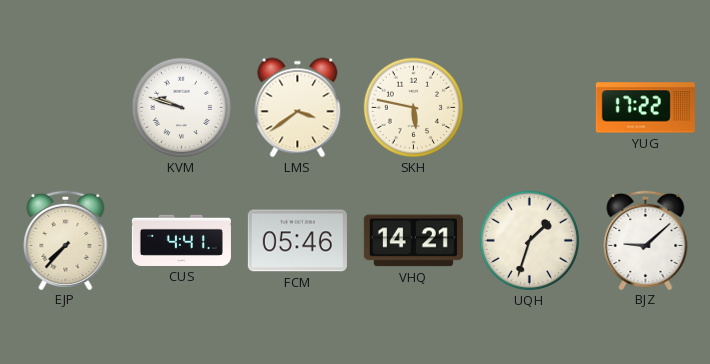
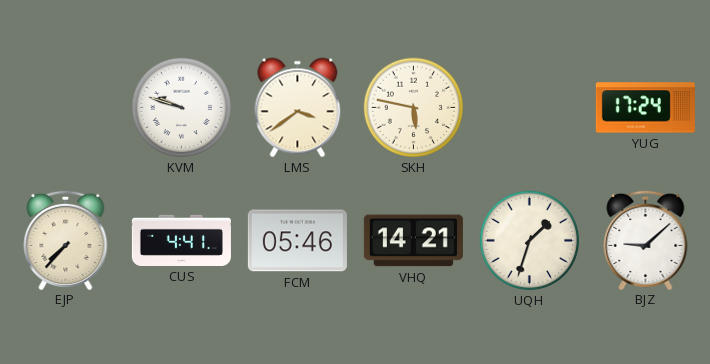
YUG: 17:22 -> 17:24 (645, 108)
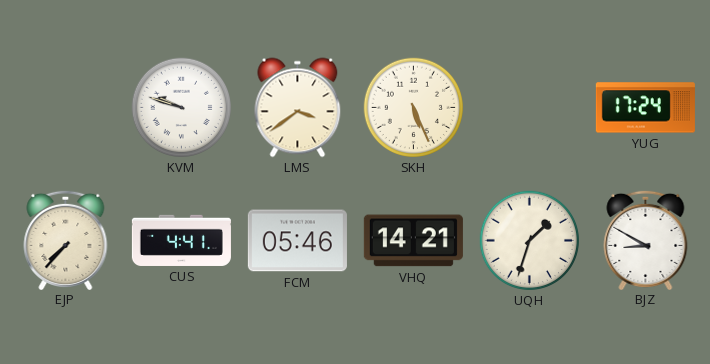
SKH: 5:47 -> 5:26 (413, 108)
BJZ: 9:08 -> 8:50 (646, 239)
